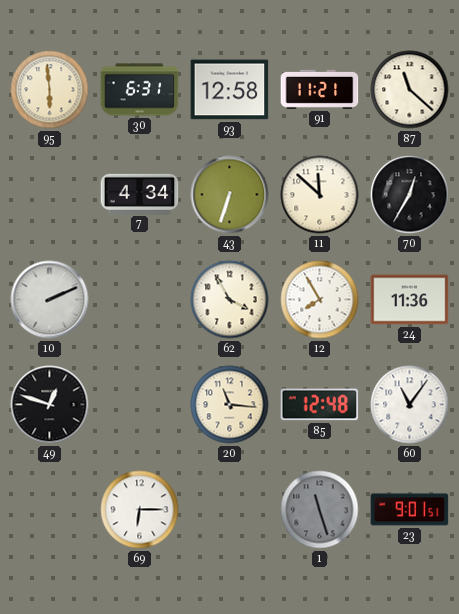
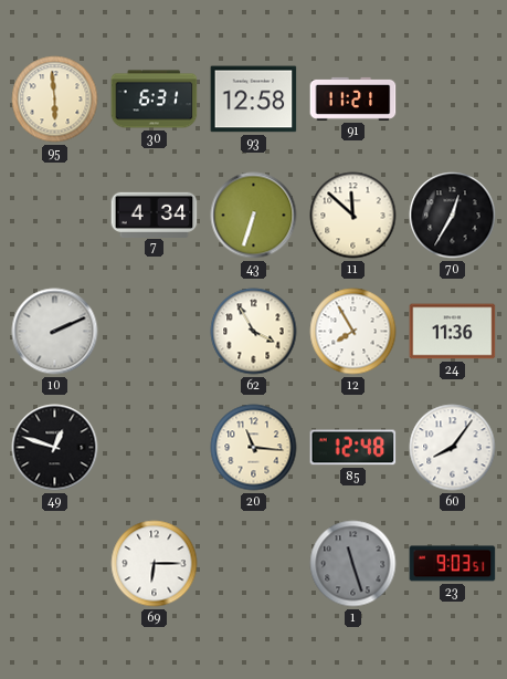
87: 11:22 -> none (410, 90)
60: 11:06 -> 8:06 (453, 448)
23: 9:01 -> 9:03 (453, 564)
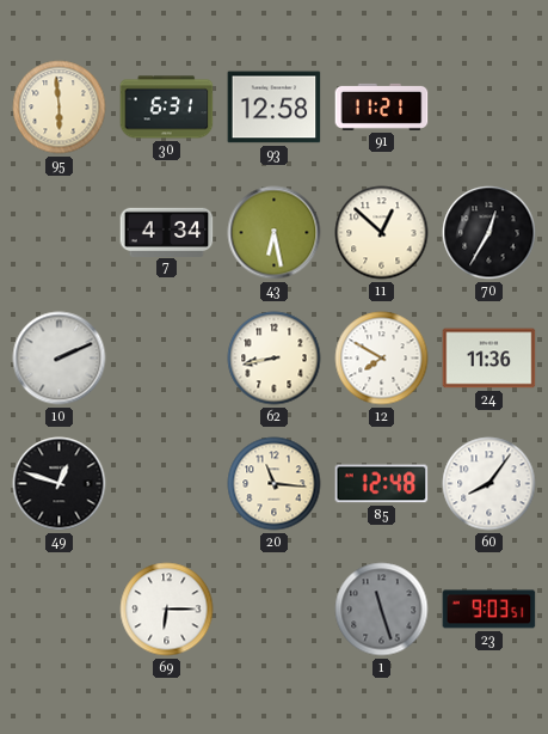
43: 6:33 -> 6:28 (275, 233)
11: 11:52 -> 12:52 (382, 233)
62: 3:55 -> 8:43 (275, 359)
12: 7:55 -> 7:50 (382, 359)
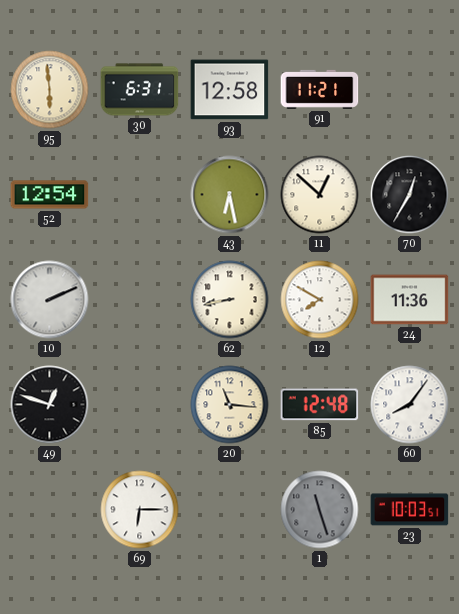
52: none -> 12:54 (50, 195)
7: 4:34 -> none (167, 232)
23: 9:03 -> 10:03 (410, 510)
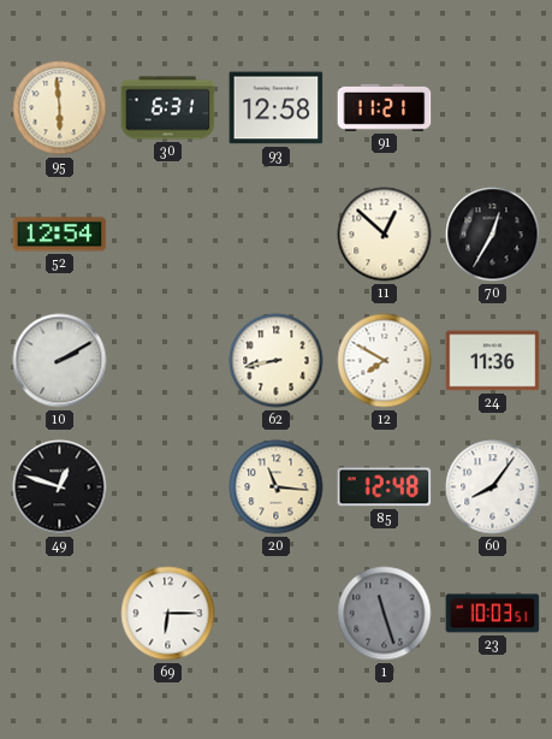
43: 6:28 -> none (230, 195)
10: 2:11 -> 2:10 (60, 361)
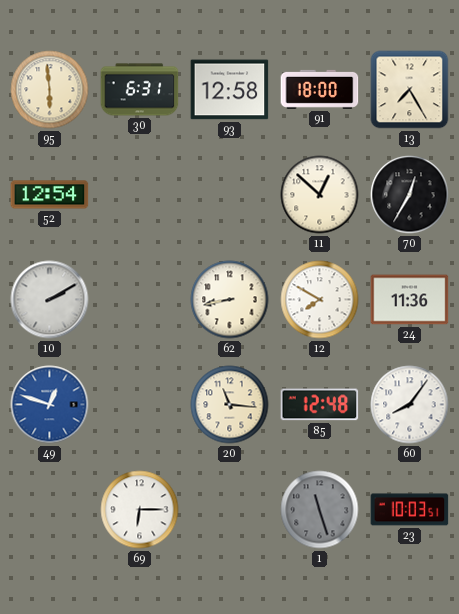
91: 11:21 -> 18:00 (320, 89)
13: none -> 7:25 (410, 90)
49 dial: black -> blue (50, 405)
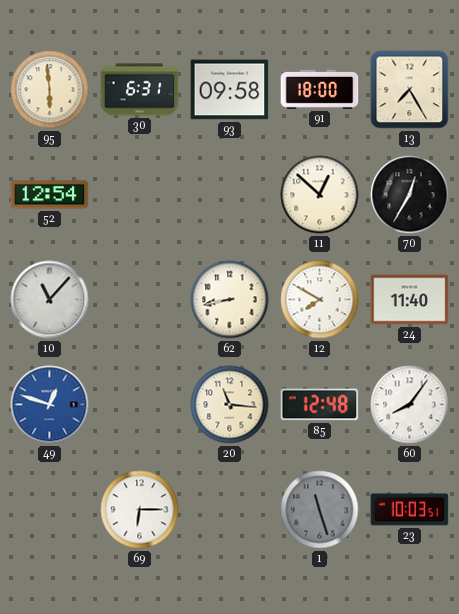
93: 12:58 -> 09:58 (230, 90)
10: 2:10 -> 11:07 (50, 300)
24: 11:36 -> 11:40 (410, 300)
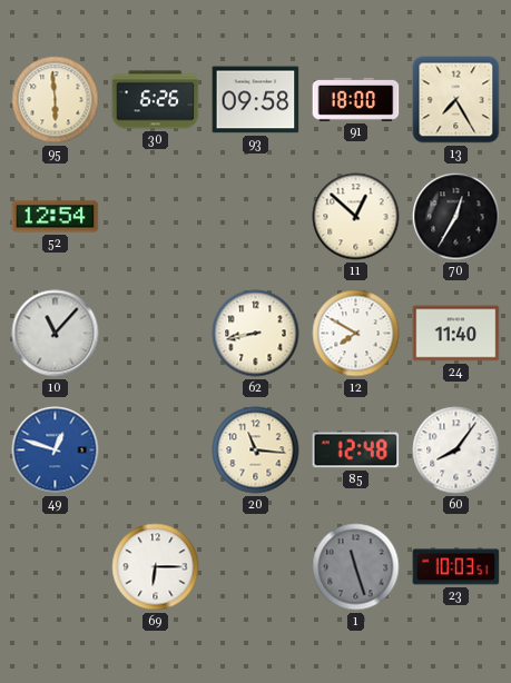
30: 6:31 -> 6:26 (156, 100)
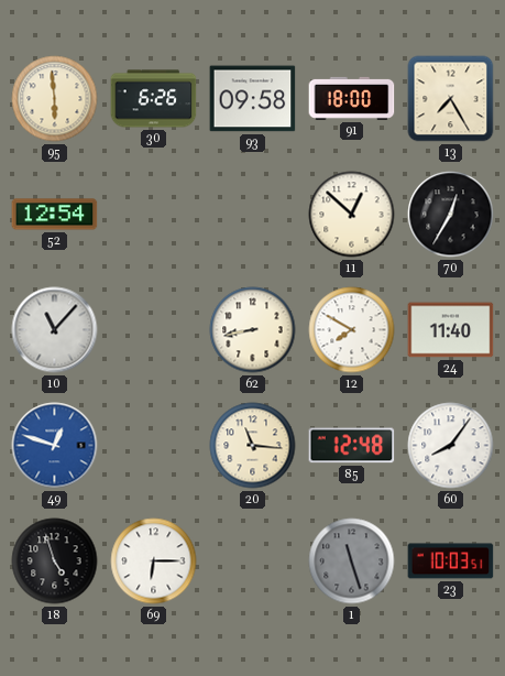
18: none -> 4:57 (55, 561)
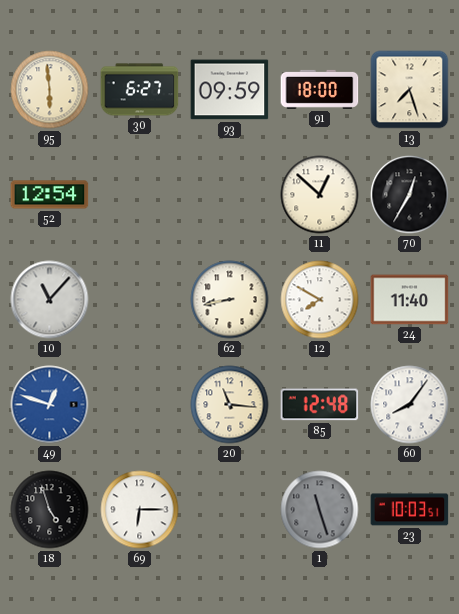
30: 6:26 -> 6:27 (140, 90)
93: 09:58 -> 09:59 (230, 90)
13: 7:25 -> 7:27 (410, 90)
